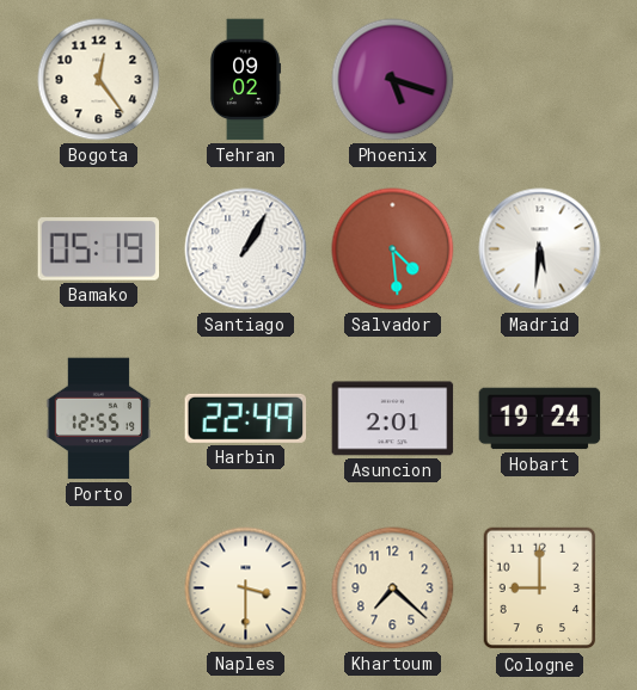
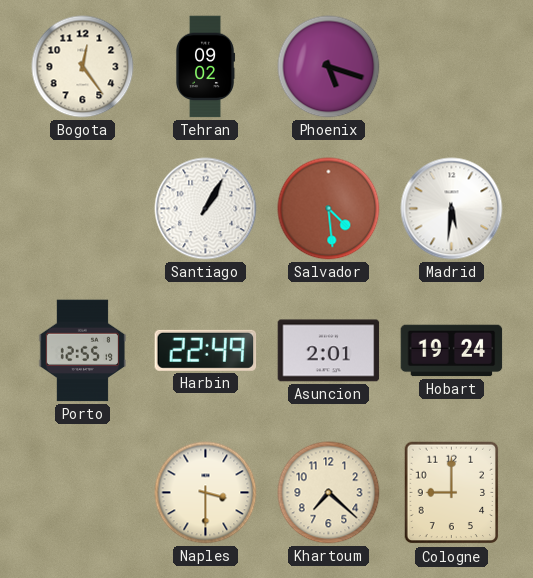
Bamako: 05:19 -> none (99, 249)
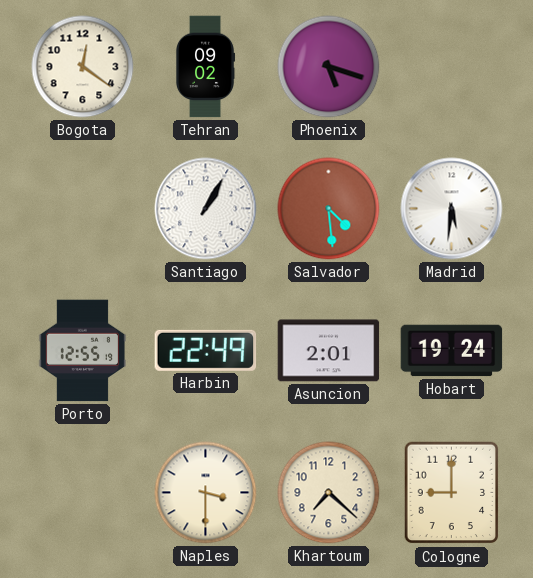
Bogota: 12:24 -> 12:21 (83, 67)
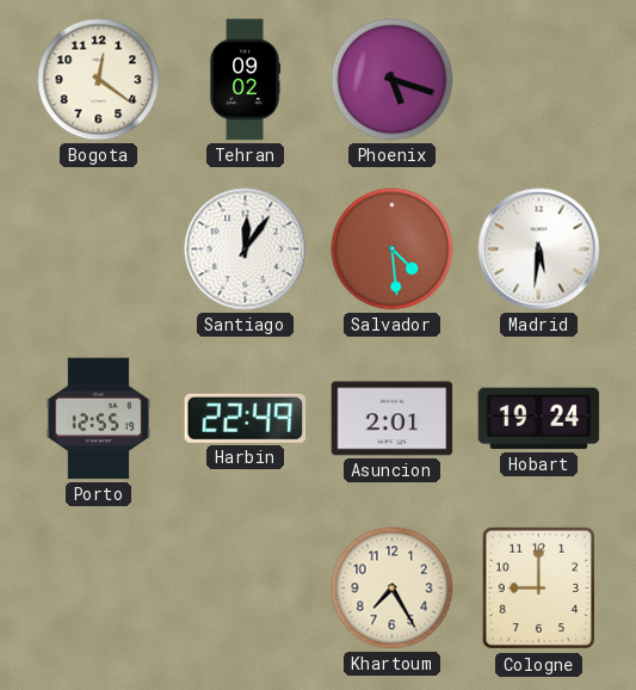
Santiago: 1:05 -> 12:06 (246, 249)
Naples: 3:30 -> none (206, 493)
Khartoum: 7:22 -> 7:25 (393, 589)
